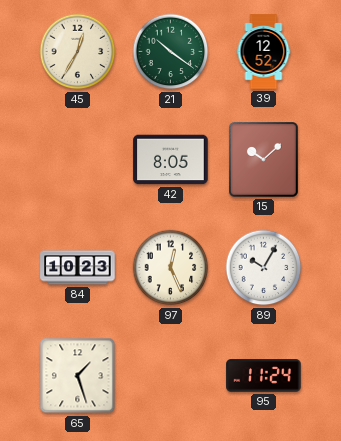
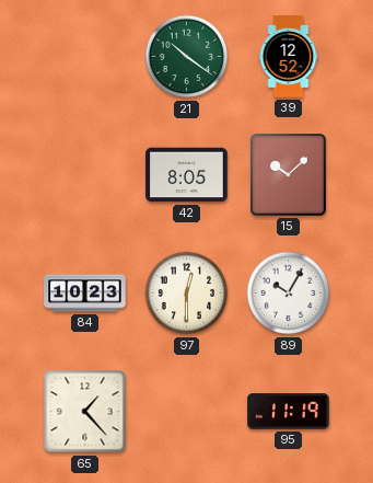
45: 12:35 -> none (78, 52)
97: 12:26 -> 12:30 (187, 294)
65: 1:27 -> 1:23 (85, 412)
95: 11:24 -> 11:19 (289, 412)
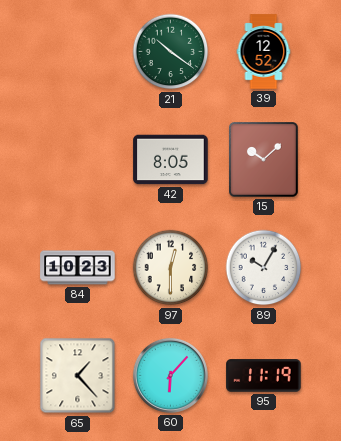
60: none -> 6:07 (170, 375)
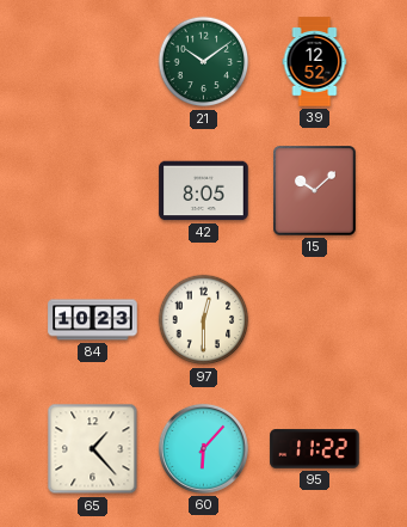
21: 10:21 -> 10:09 (204, 62)
89: 10:05 -> none (264, 268)
95: 11:19 -> 11:22 (315, 449)
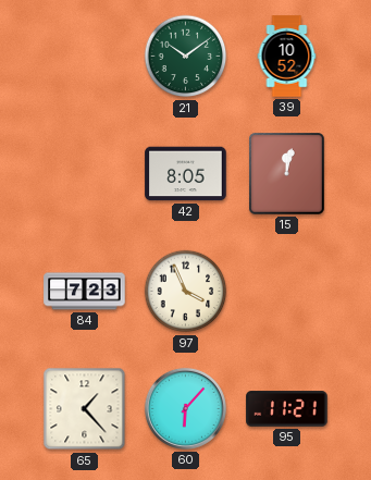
39: 12:52 -> 10:52 (287, 57)
15: 10:08 -> 12:02 (287, 174)
84: 10:23 -> 7:23 (85, 292)
97: 12:30 -> 3:56 (186, 292)
95: 11:22 -> 11:21 (287, 409)
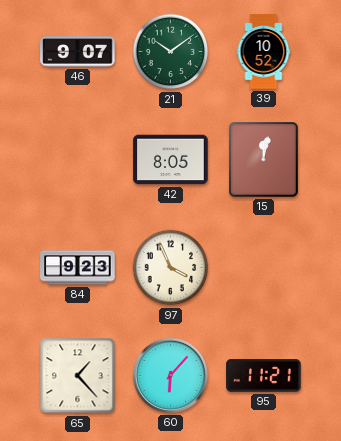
46: none -> 9:07 (78, 52)
84: 7:23 -> 9:23 (78, 268)
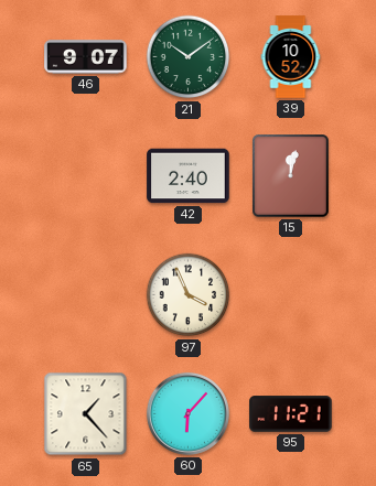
42: 8:05 -> 2:40 (189, 176)
84: 9:23 -> none (78, 268)
